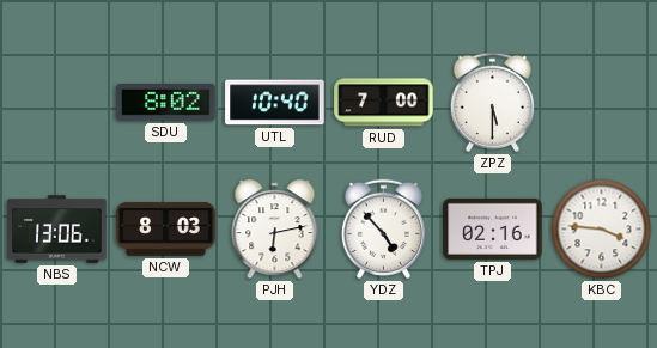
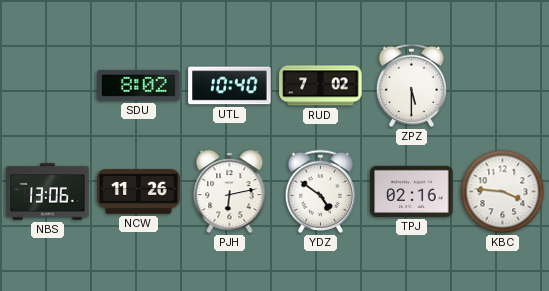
RUD: 7:00 -> 7:02 (321, 86)
NCW: 8:03 -> 11:26 (139, 192)
YDZ: 4:53 -> 4:51 (320, 191)
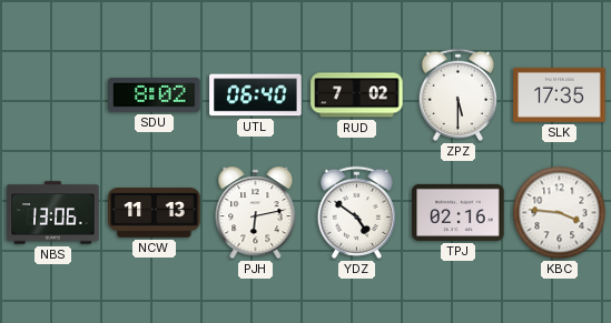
UTL: 10:40 -> 06:40 (256, 95)
SLK: none -> 17:35 (560, 94)
NCW: 11:26 -> 11:13 (155, 213)
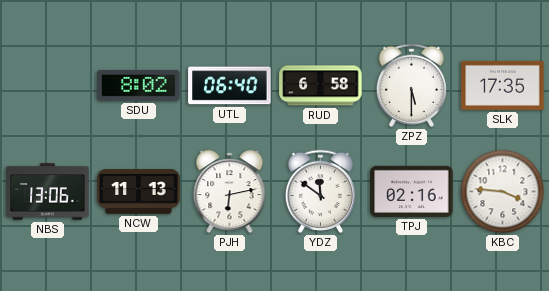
RUD: 7:02 -> 6:58 (321, 86)
YDZ: 4:51 -> 11:51 (320, 191)
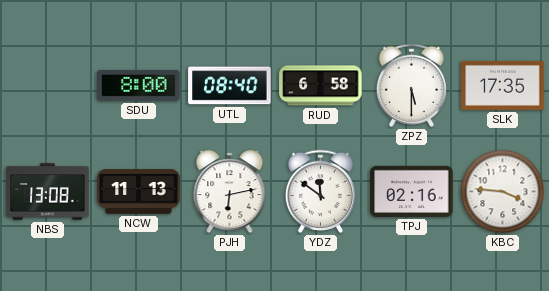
SDU: 8:02 -> 8:00 (139, 86)
UTL: 06:40 -> 08:40 (230, 86)
NBS: 13:06 -> 13:08 (48, 192)
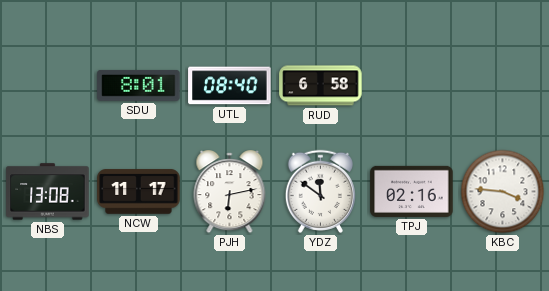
SDU: 8:00 -> 8:01 (139, 86)
ZPZ: 5:30 -> none (411, 85)
SLK: 17:35 -> none (503, 85)
NCW: 11:13 -> 11:17 (139, 192)
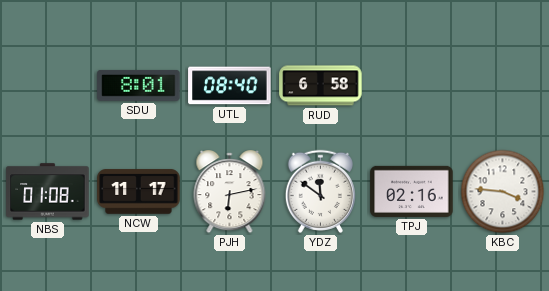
NBS: 13:08 -> 01:08 (48, 192)
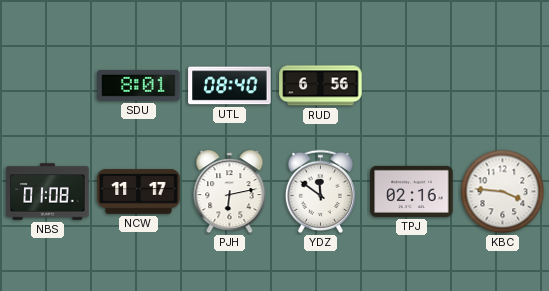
RUD: 6:58 -> 6:56 (321, 86)
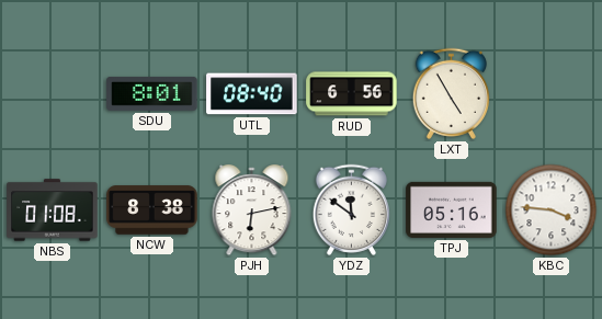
LXT: none -> 4:55 (451, 93)
NCW: 11:17 -> 8:38 (152, 210)
TPJ: 02:16 -> 05:16 (452, 209)
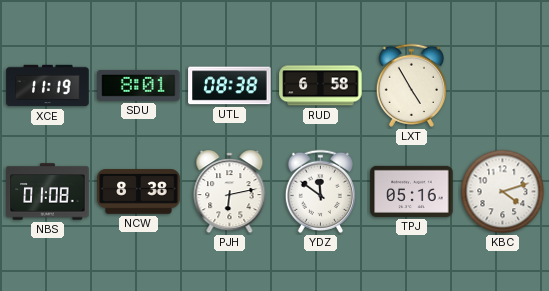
XCE: none -> 11:19 (48, 86)
UTL: 08:40 -> 08:38 (230, 86)
RUD: 6:56 -> 6:58 (321, 86)
KBC: 3:46 -> 4:12 (503, 192)
